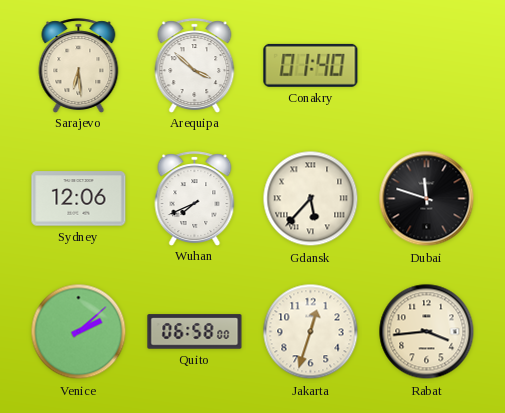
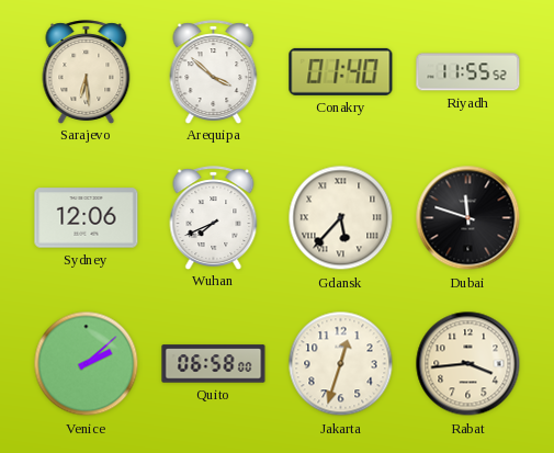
Riyadh: none -> 11:55 (468, 72)
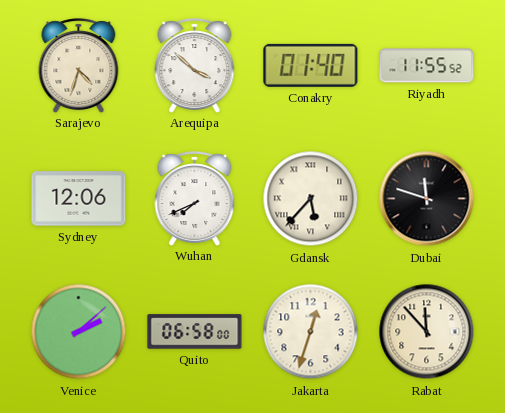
Sarajevo: 6:29 -> 4:33 (79, 65)
Rabat: 3:44 -> 11:53 (427, 332)
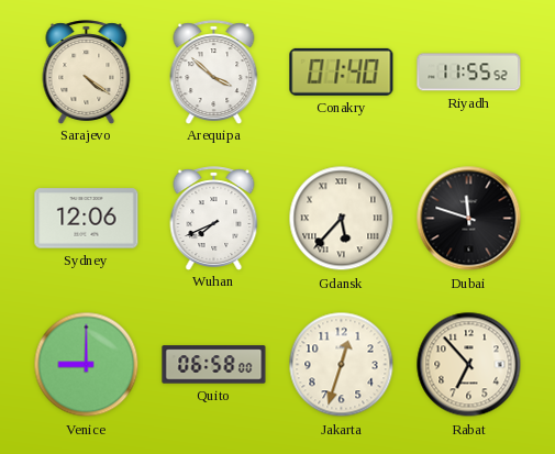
Sarajevo: 4:33 -> 4:21 (87, 71)
Venice: 2:08 -> 9:00 (87, 365)
Rabat: 11:53 -> 6:53 (469, 365)
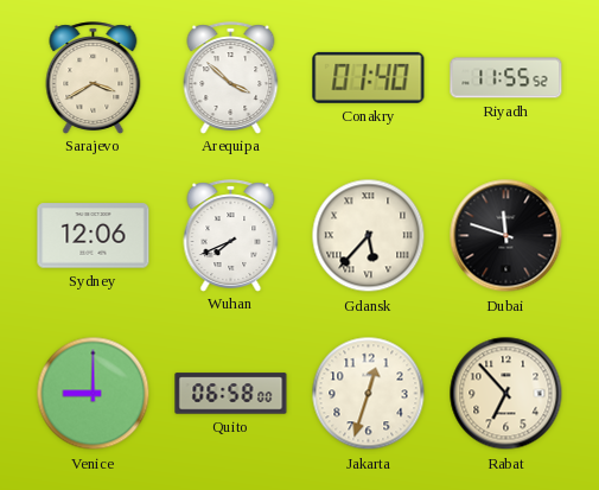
Sarajevo: 4:21 -> 3:40 (94, 77)
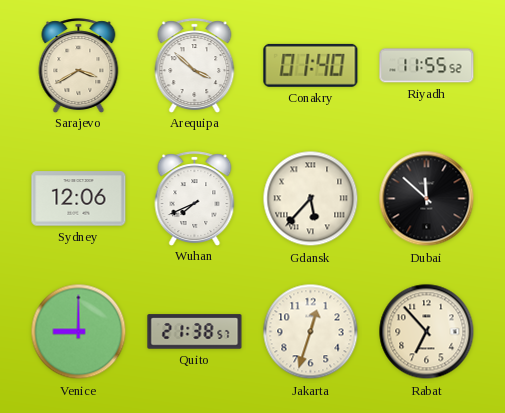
Dubai: 11:48 -> 11:52 (427, 199)
Quito: 06:58 -> 21:38 (195, 332)
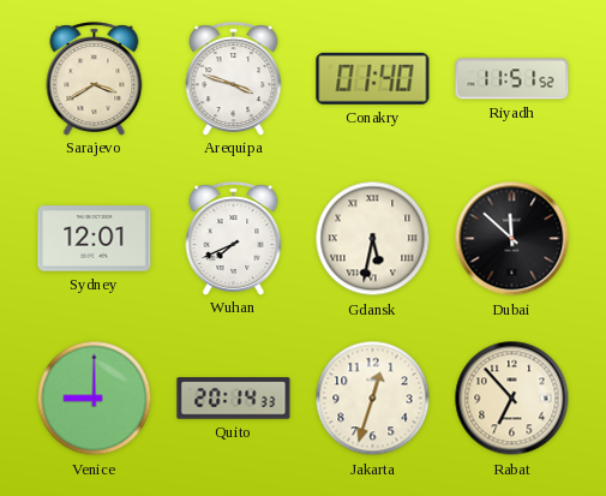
Arequipa: 3:52 -> 3:48 (234, 78)
Riyadh: 11:55 -> 11:51 (512, 79)
Sydney: 12:06 -> 12:01 (95, 239)
Gdansk: 5:37 -> 5:32 (373, 239)
Quito: 21:38 -> 20:14 (234, 399)
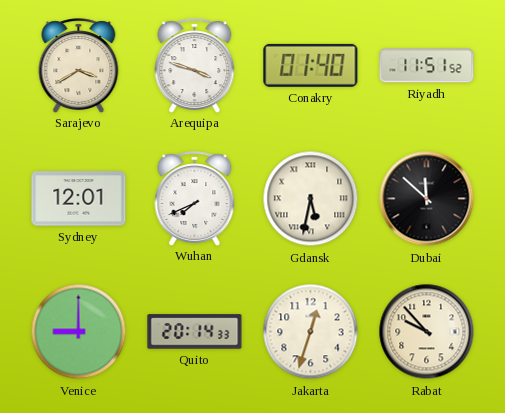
Rabat: 6:53 -> 9:53 (427, 332)
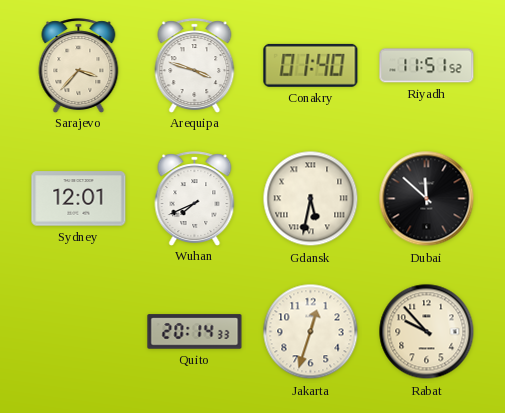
Sarajevo: 3:40 -> 3:37 (79, 65)
Venice: 9:00 -> none (79, 332)
